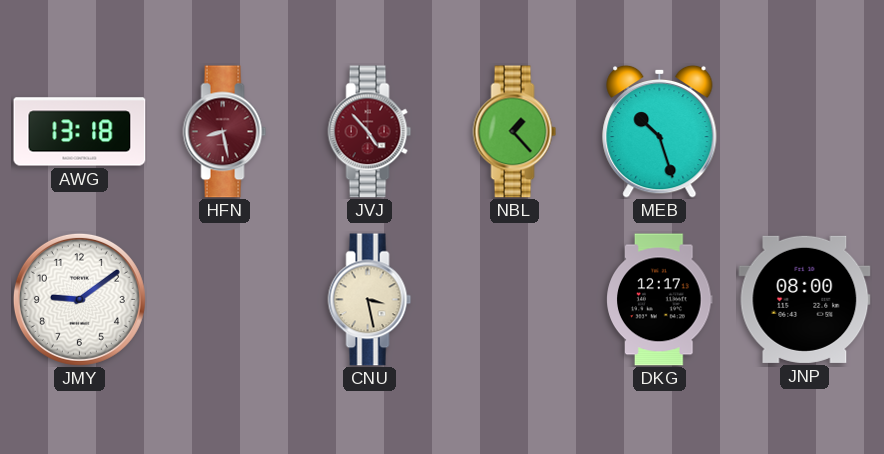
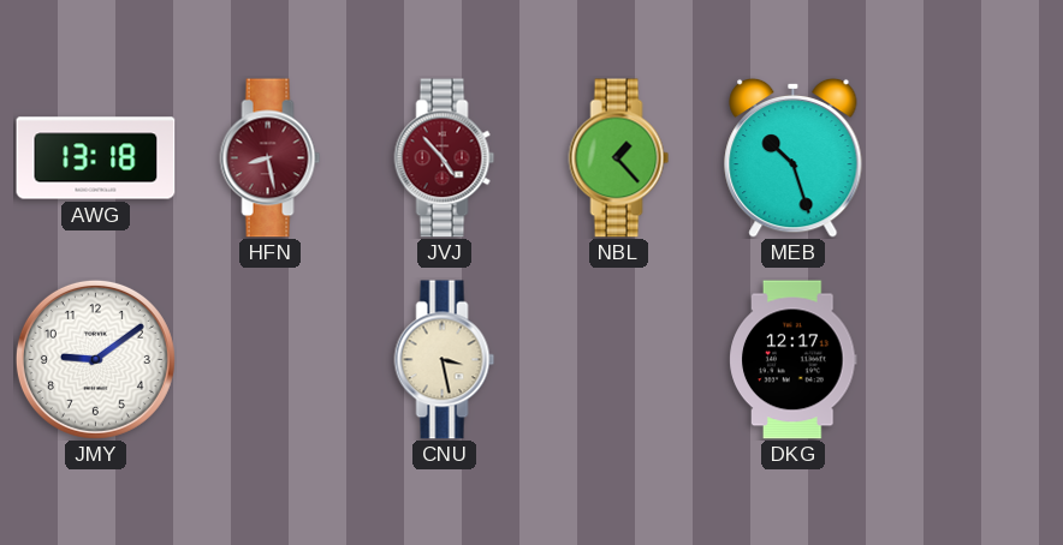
JNP: 08:00 -> none (805, 299)
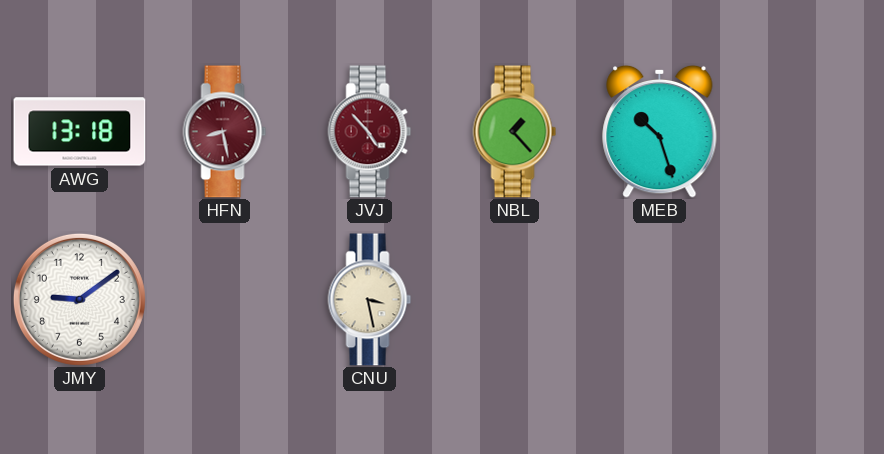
DKG: 12:17 -> none (794, 360)
